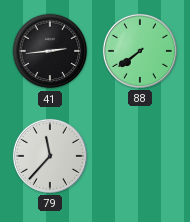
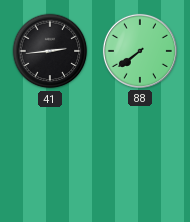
79: 11:37 -> none (50, 156)
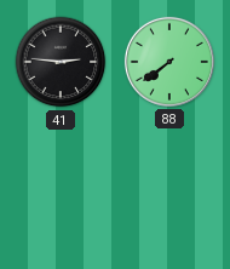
41: 2:44 -> 2:46 (61, 62)
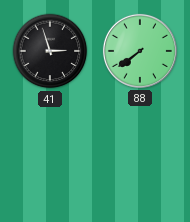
41: 2:46 -> 2:57 (50, 51)
